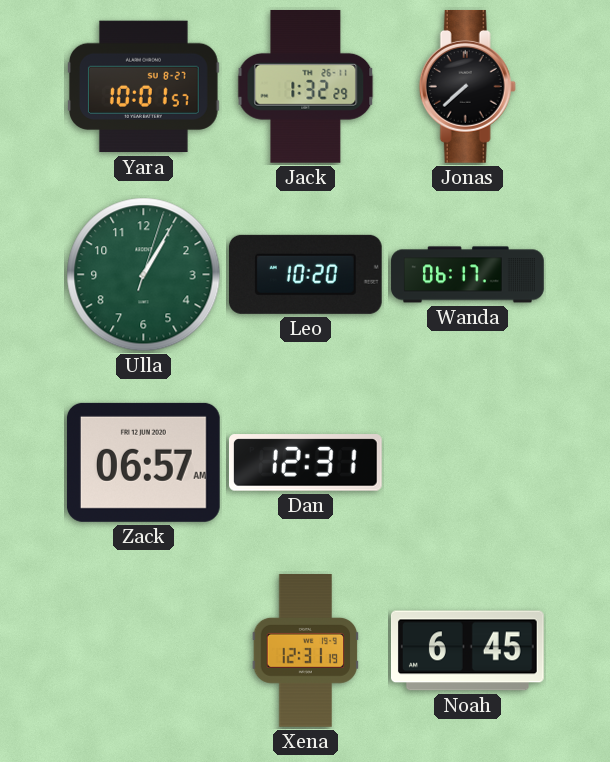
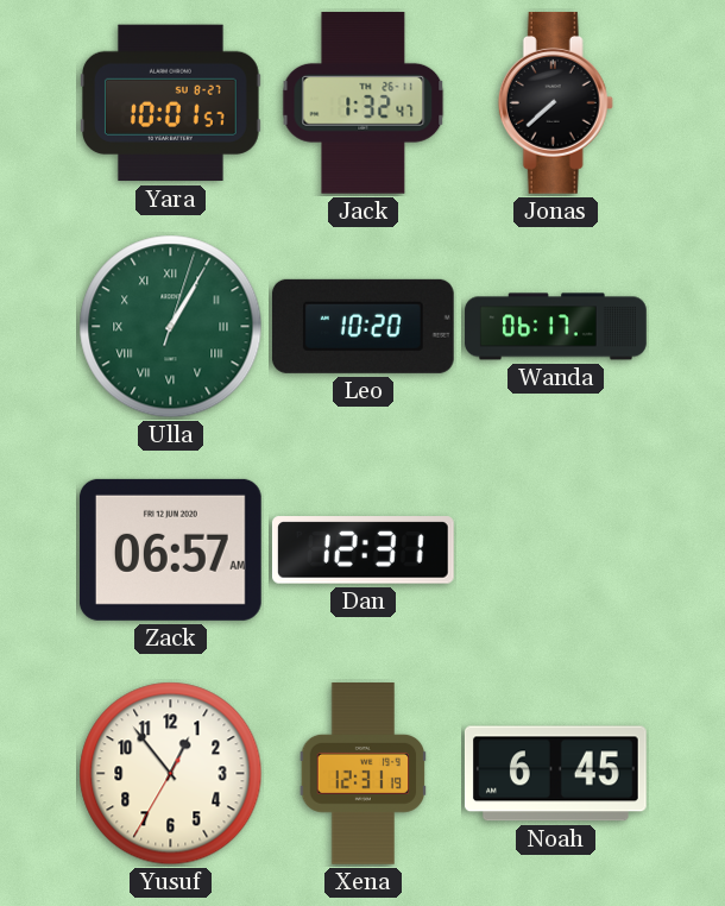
Jack: 1:32:29 -> 1:32:47 (364, 102)
Ulla numerals: Arabic -> Roman (171, 327)
Yusuf: none -> 12:53 (171, 774)
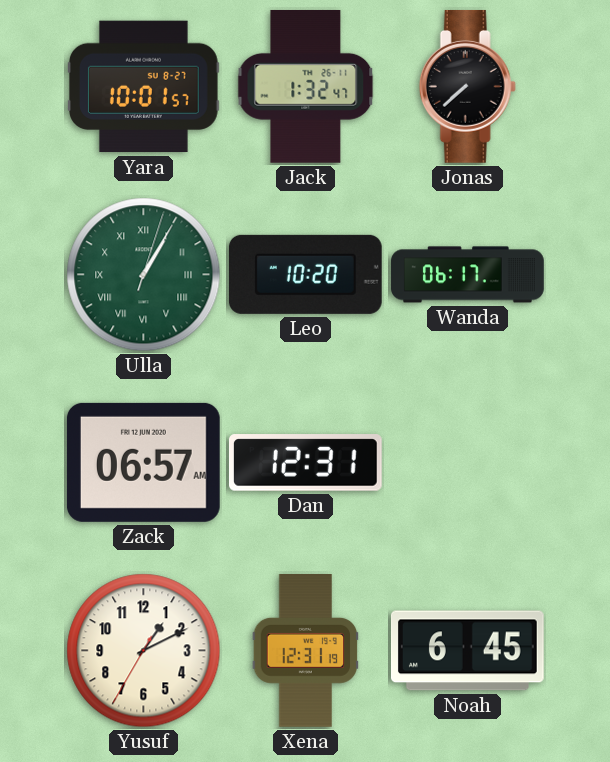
Yusuf: 12:53 -> 1:10 (144, 651)
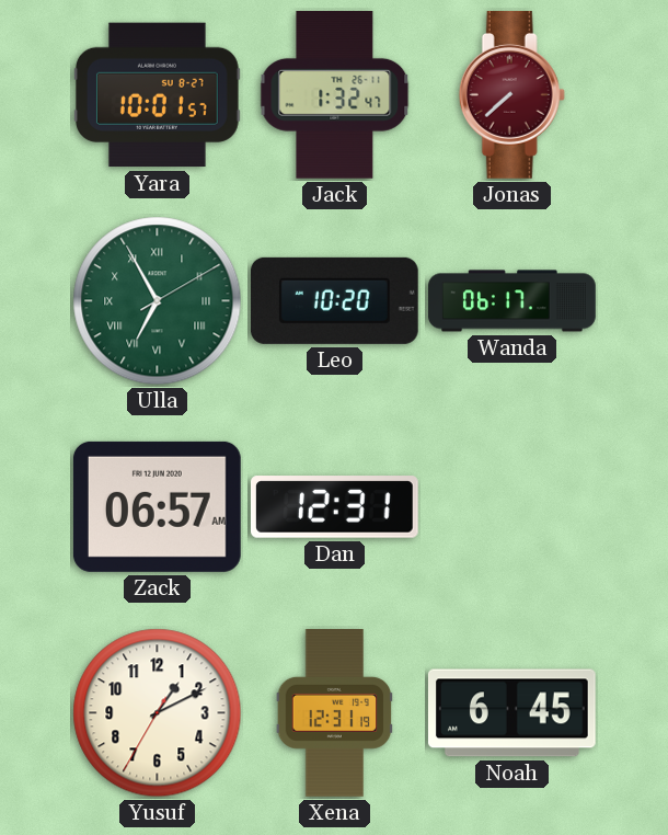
Jonas dial: black -> burgundy (511, 94)
Ulla: 1:05 -> 6:55 (158, 301)
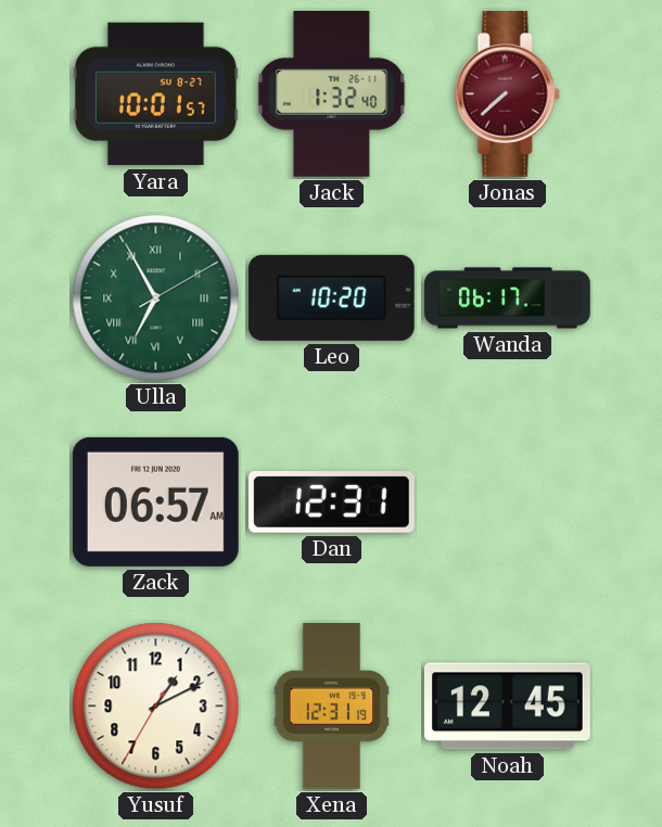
Jack: 1:32:47 -> 1:32:40 (332, 93)
Noah: 6:45 -> 12:45 (507, 707)
